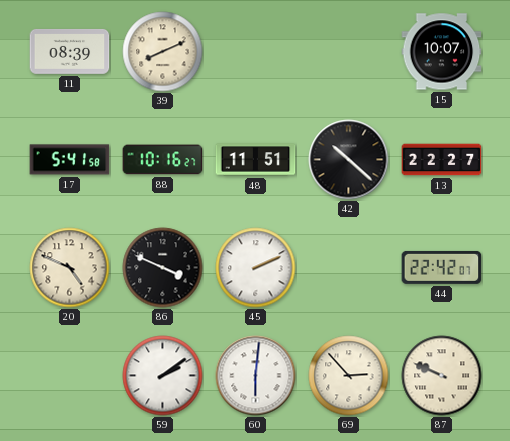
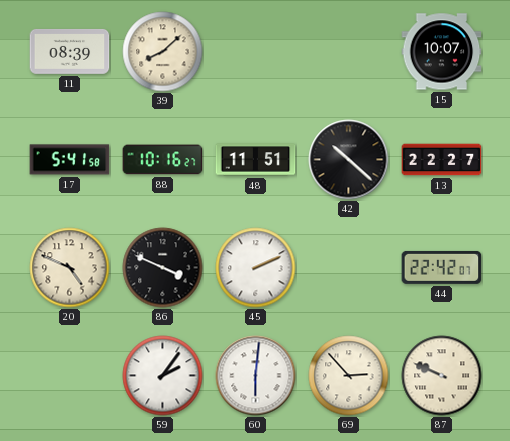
39: 8:11 -> 8:08 (163, 52)
59: 2:09 -> 2:06 (163, 376)
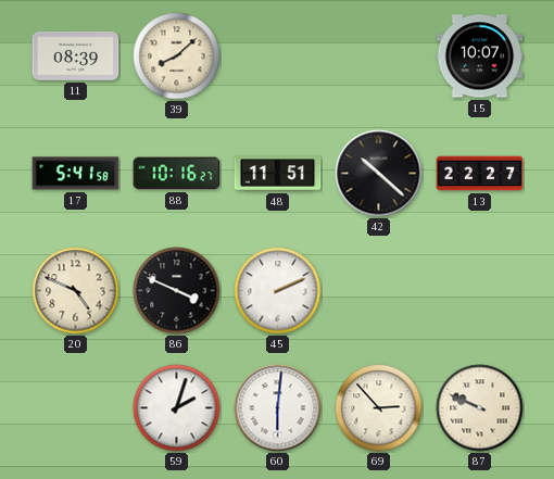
44: 22:42 -> none (442, 267)
59: 2:06 -> 2:03 (177, 408)
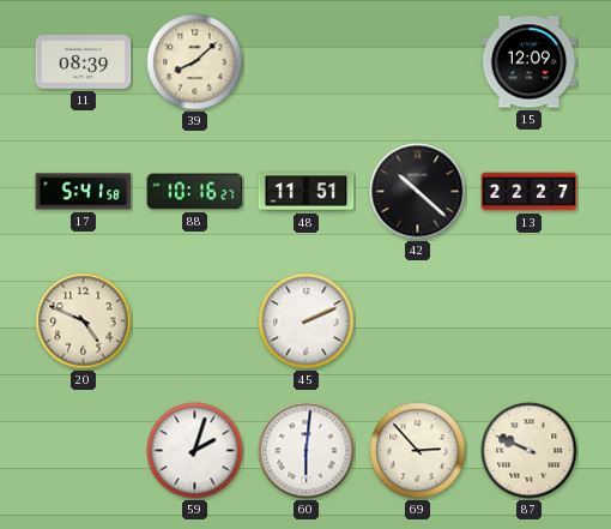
15: 10:07 -> 12:09 (530, 62)
86: 3:49 -> none (177, 291)
